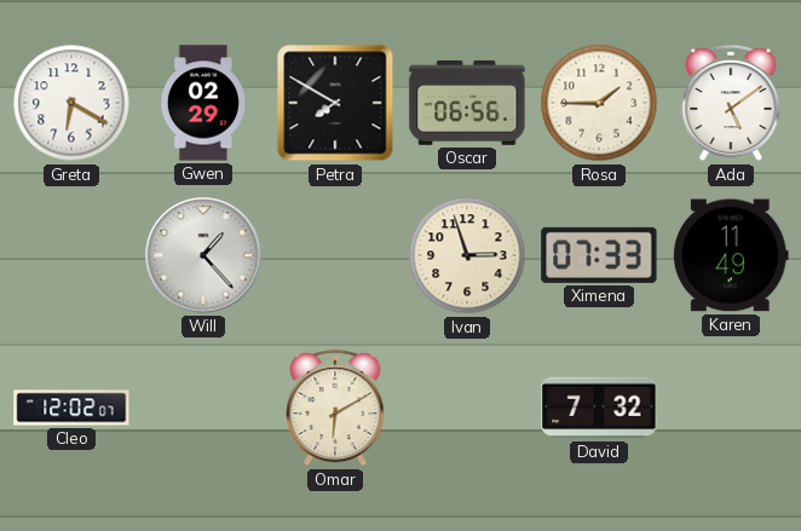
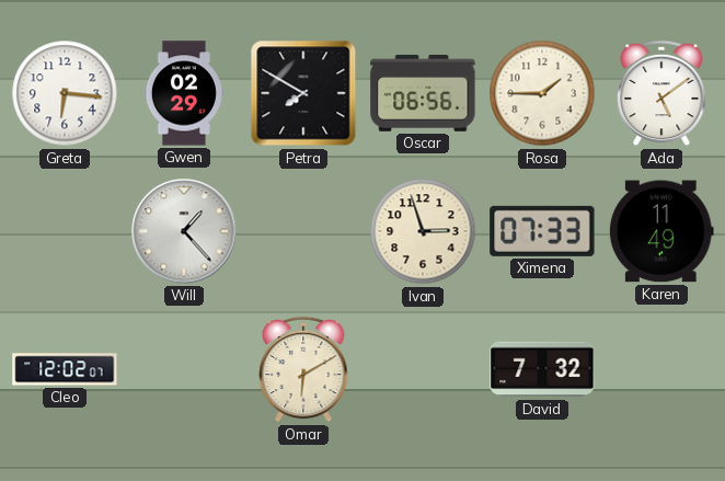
Greta: 6:20 -> 6:16 (65, 93)
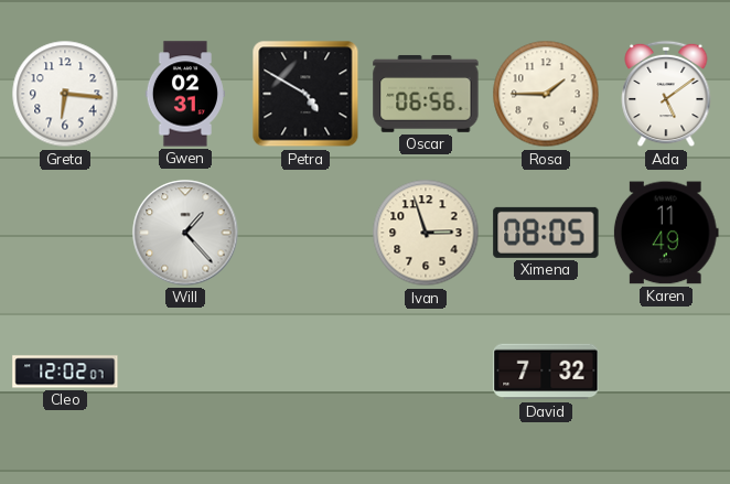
Gwen: 02:29 -> 02:31 (185, 94)
Petra: 7:50 -> 4:50 (305, 94)
Ximena: 07:33 -> 08:05 (546, 233)
Omar: 6:10 -> none (303, 369)
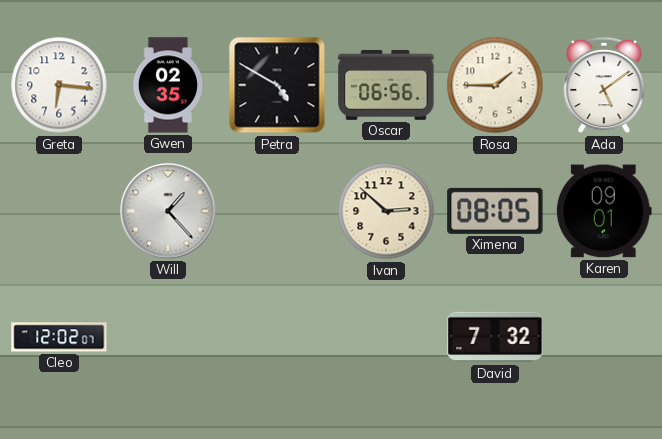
Gwen: 02:31 -> 02:35 (168, 85)
Ivan: 2:57 -> 2:52 (386, 211)
Karen: 11:49 -> 09:01 (604, 211)
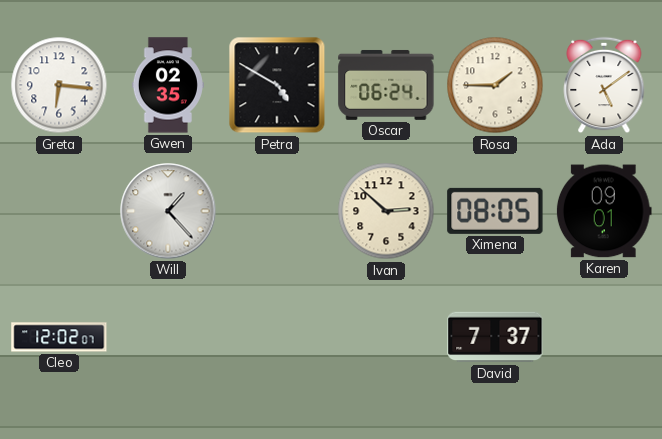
Oscar: 06:56 -> 06:24 (386, 85)
David: 7:32 -> 7:37 (495, 337)
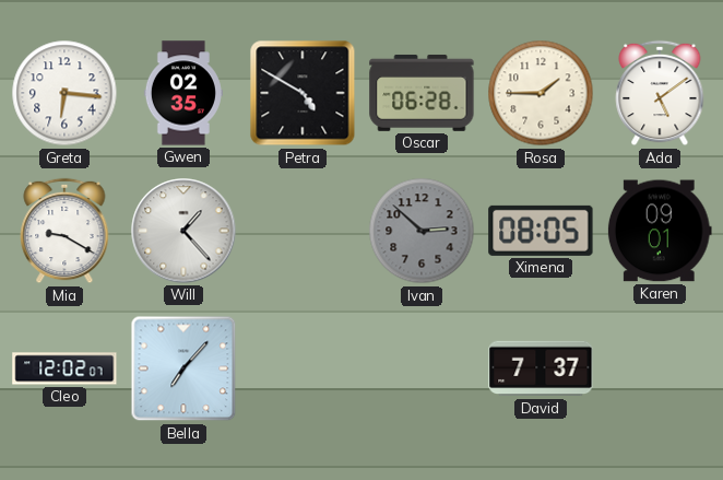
Oscar: 06:24 -> 06:28 (422, 93)
Mia: none -> 9:20 (64, 231)
Ivan dial: cream -> grey (422, 231)
Bella: none -> 7:07 (183, 368)
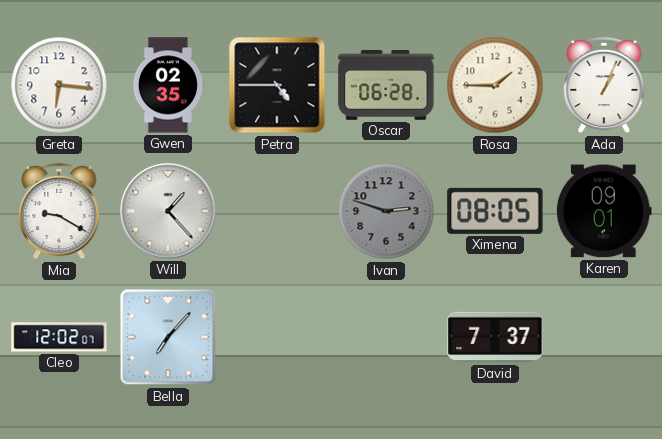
Petra: 4:50 -> 4:45 (277, 85)
Ada: 5:09 -> 1:04 (604, 85)
Ivan: 2:52 -> 2:48 (386, 211)
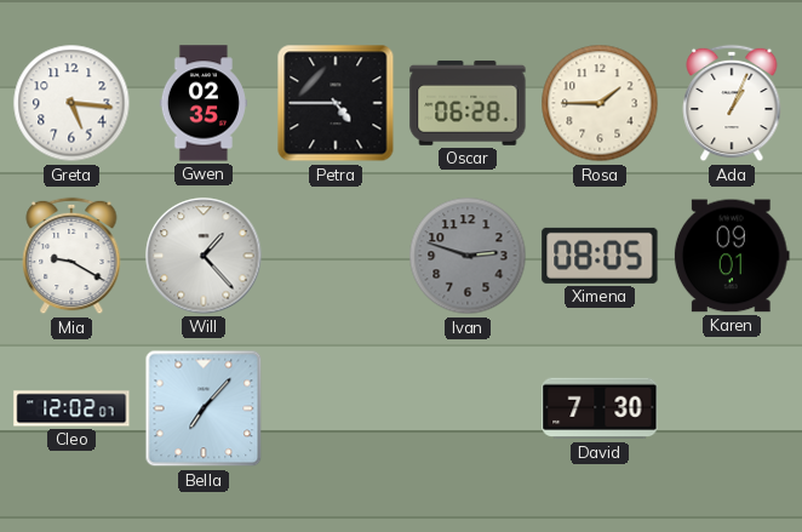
Greta: 6:16 -> 5:16 (71, 103)
David: 7:37 -> 7:30 (600, 408)
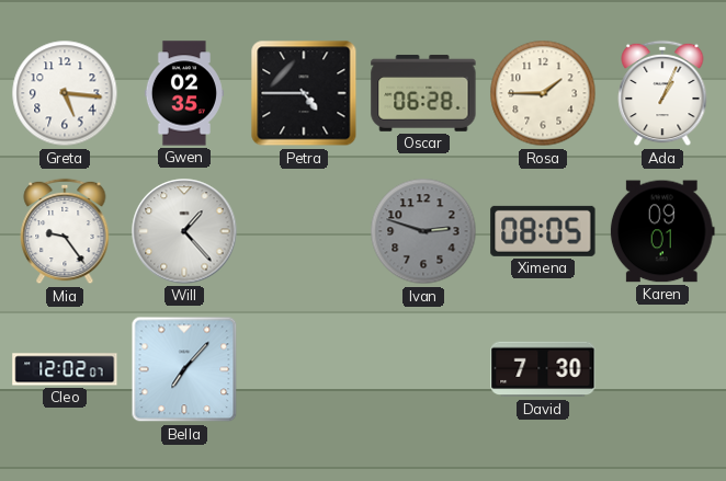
Mia: 9:20 -> 9:24 (65, 231)
